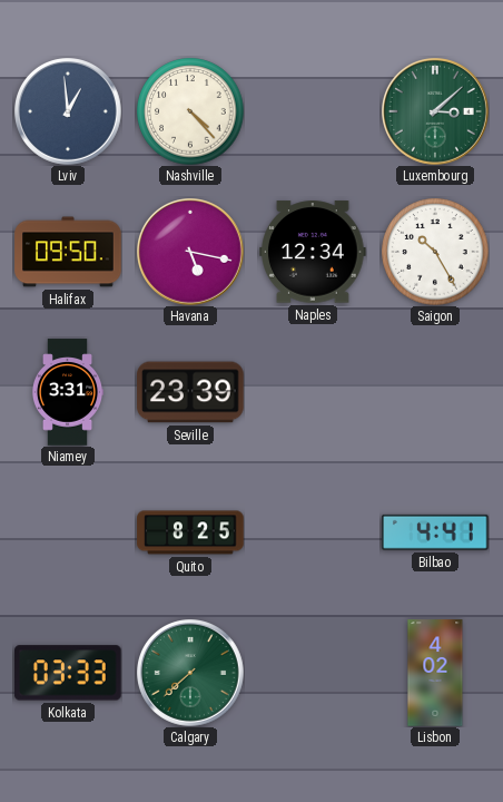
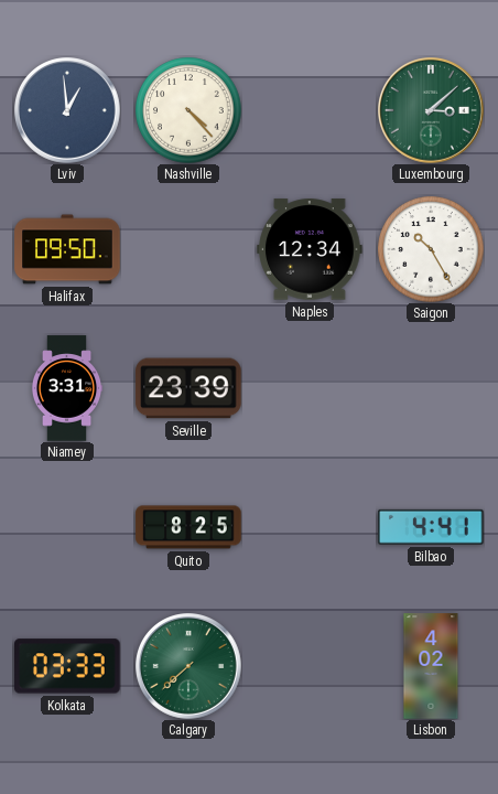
Havana: 5:17 -> none (191, 253)
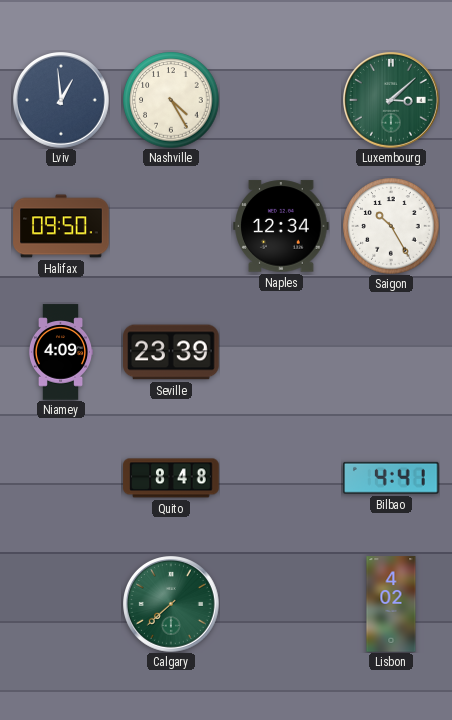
Nashville: 4:23 -> 4:25 (171, 100)
Niamey: 3:31 -> 4:09 (61, 352)
Quito: 8:25 -> 8:48 (171, 478)
Kolkata: 03:33 -> none (68, 666)
